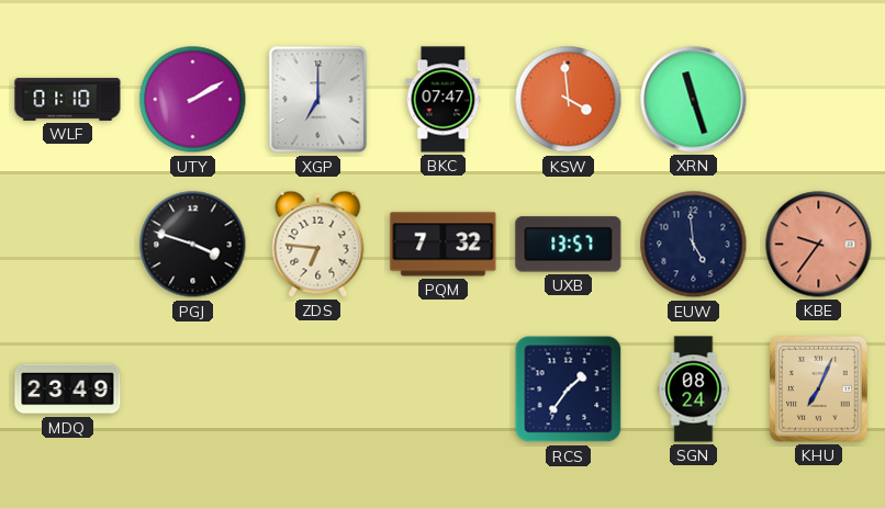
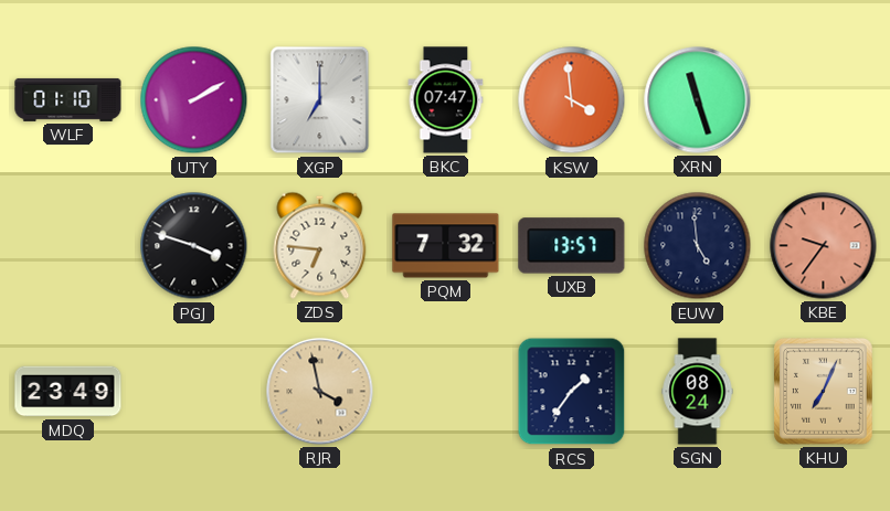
RJR: none -> 3:58 (320, 392)
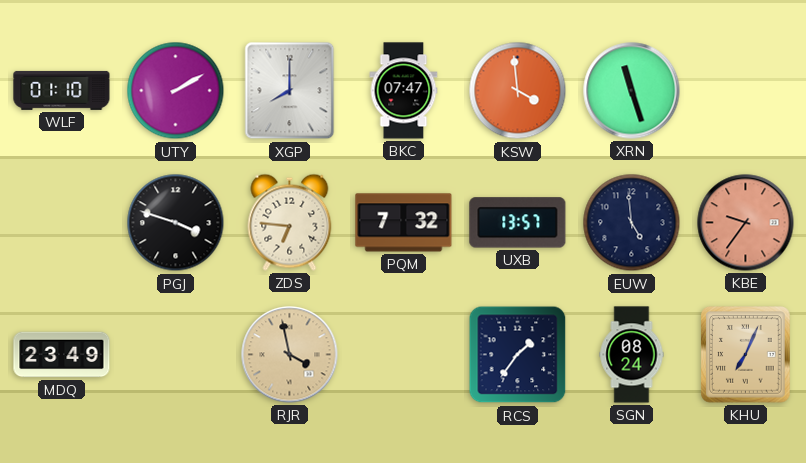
XGP: 7:00 -> 8:00 (290, 91)
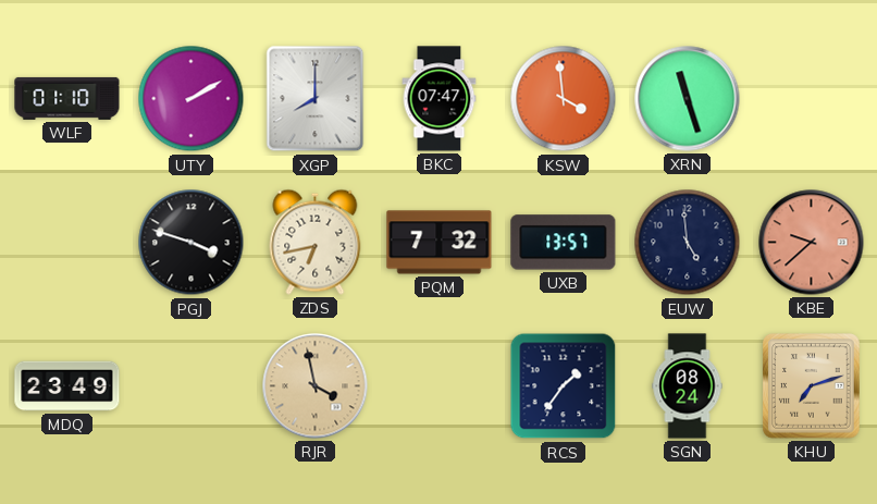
ZDS: 6:46 -> 6:43 (316, 242)
KBE: 9:36 -> 9:38 (812, 243)
KHU: 7:04 -> 7:12 (812, 386)
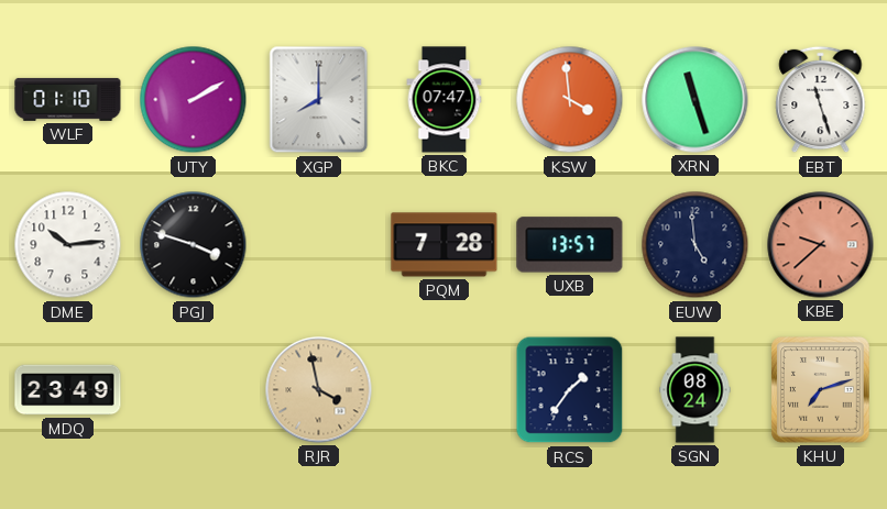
EBT: none -> 11:27 (821, 100)
DME: none -> 10:14 (68, 245)
ZDS: 6:43 -> none (316, 242)
PQM: 7:32 -> 7:28 (445, 245)
